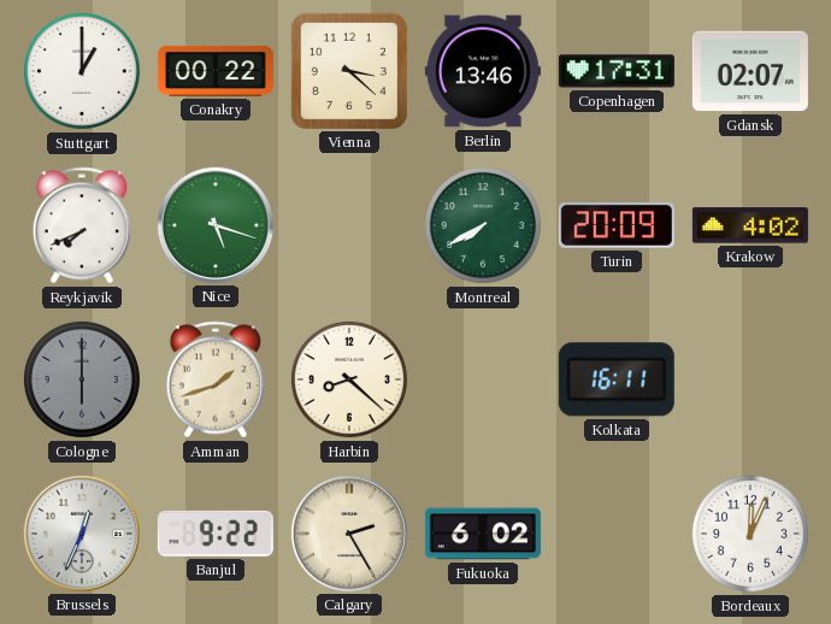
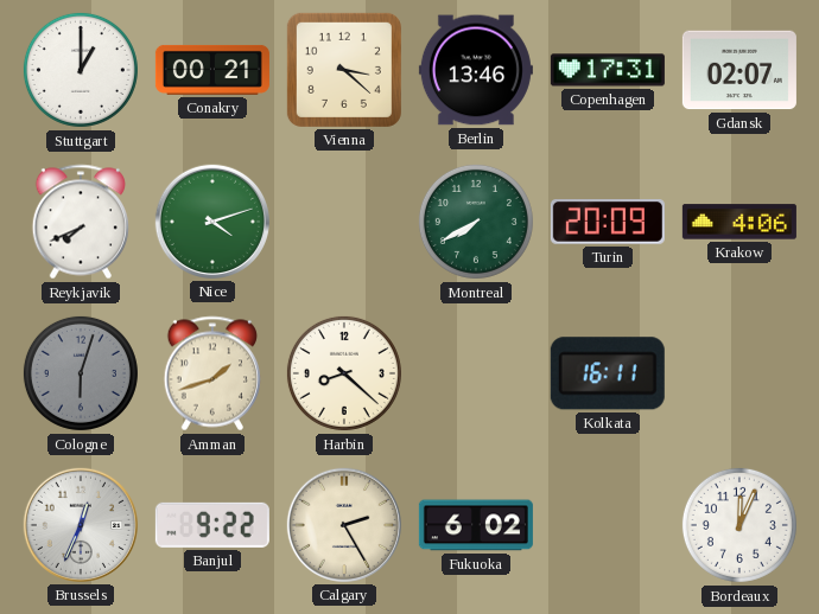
Conakry: 00:22 -> 00:21 (212, 70)
Nice: 5:18 -> 4:12 (212, 222)
Krakow: 4:02 -> 4:06 (739, 222)
Cologne: 6:00 -> 6:03 (81, 373)
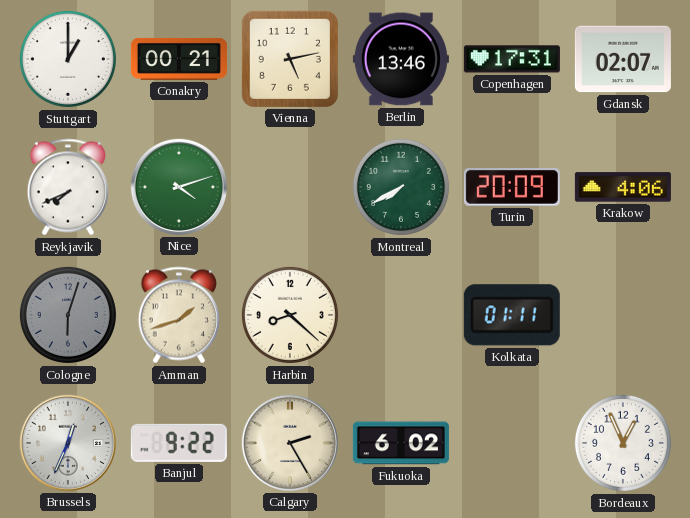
Vienna: 3:22 -> 5:13 (290, 59)
Kolkata: 16:11 -> 01:11 (512, 315)
Bordeaux: 12:04 -> 12:56 (623, 443)
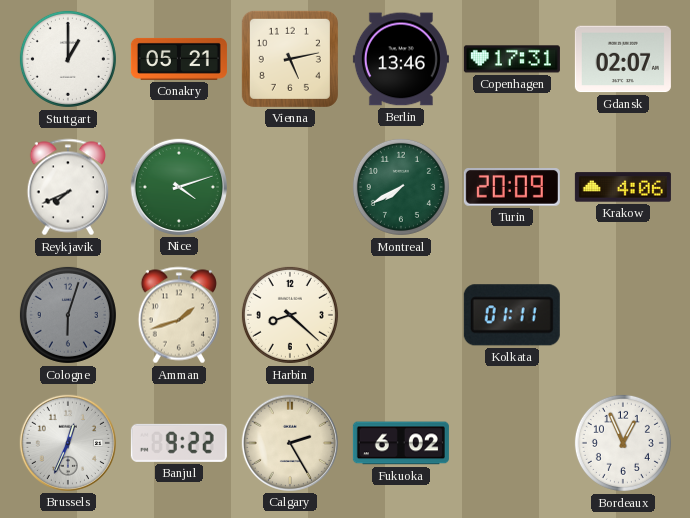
Conakry: 00:21 -> 05:21 (179, 59)
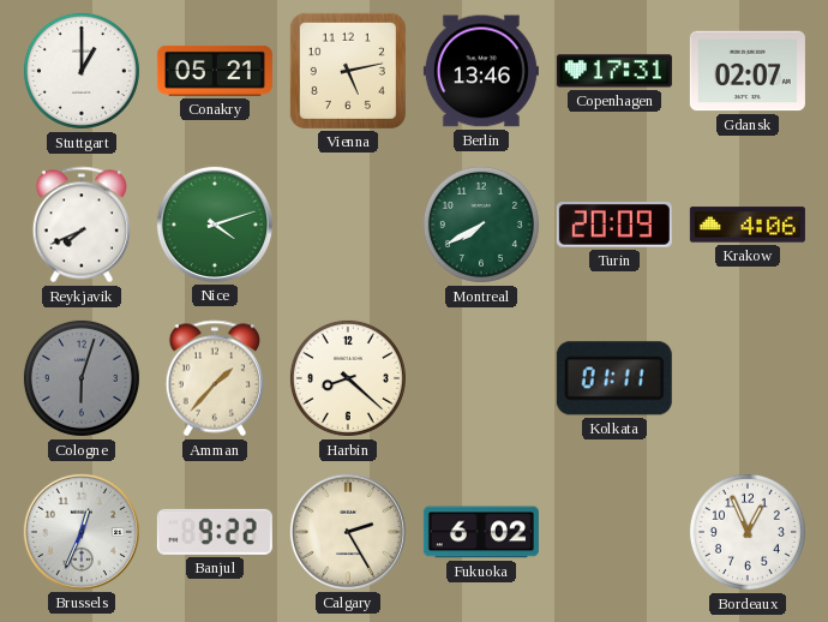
Amman: 1:42 -> 1:37 (215, 378)
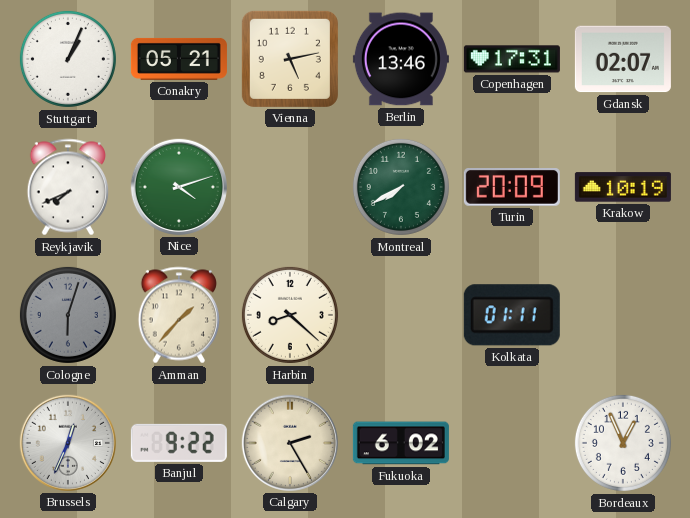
Stuttgart: 1:00 -> 1:04 (68, 59)
Krakow: 4:06 -> 10:19 (623, 187)
